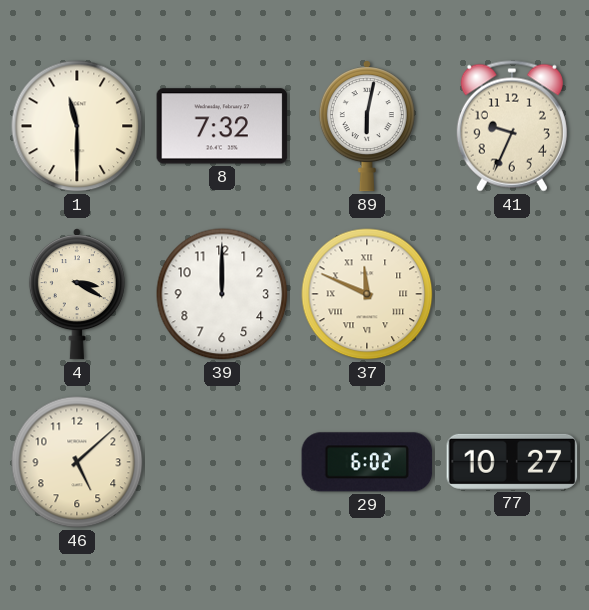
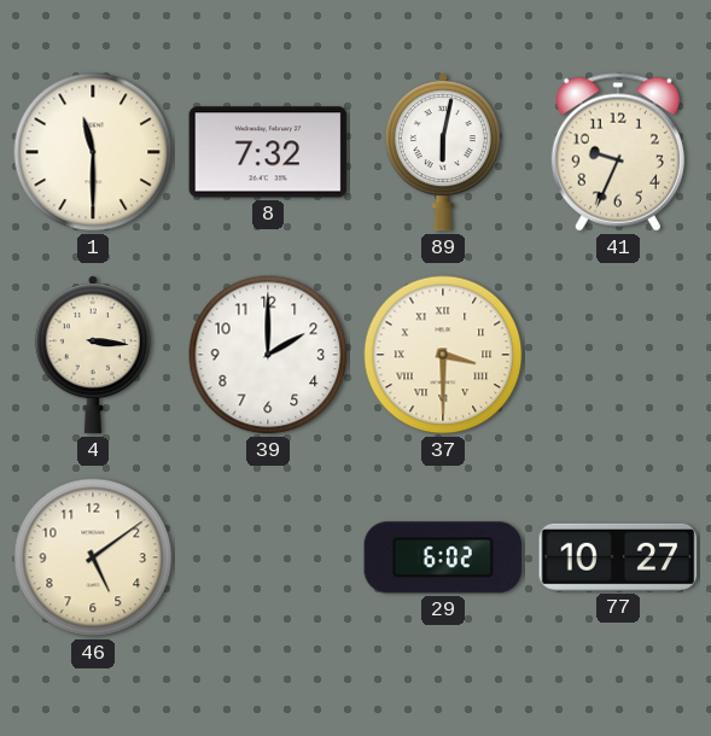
4: 3:20 -> 3:16 (93, 355)
39: 12:00 -> 2:00 (268, 355)
37: 11:49 -> 3:30 (443, 355)
46: 5:08 -> 5:09 (93, 557)
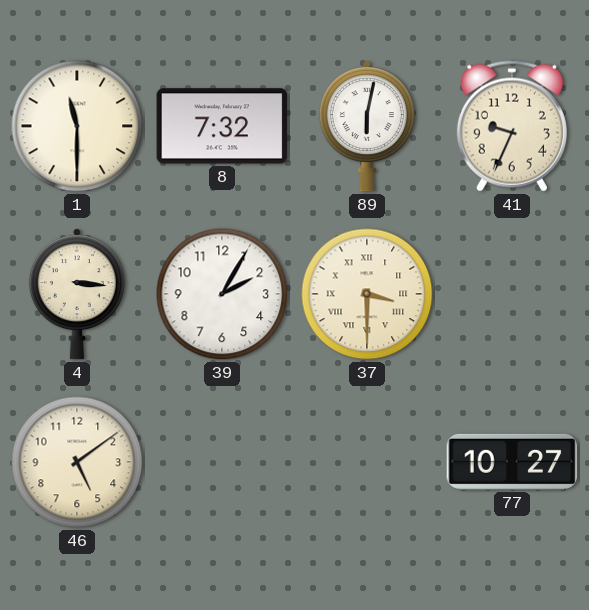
39: 2:00 -> 2:05 (222, 294)
29: 6:02 -> none (443, 557)
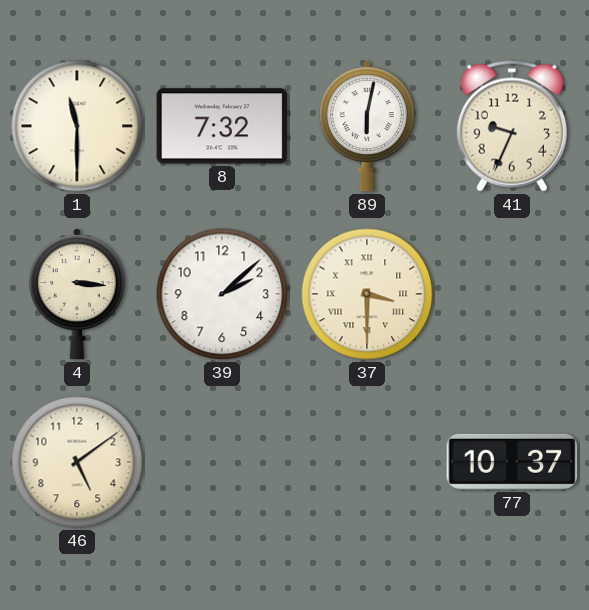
39: 2:05 -> 2:08 (222, 294)
77: 10:27 -> 10:37 (512, 462)
